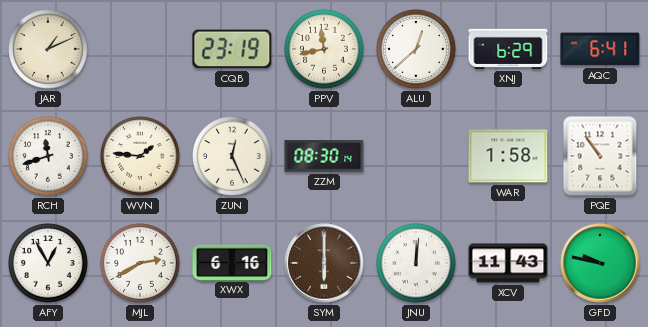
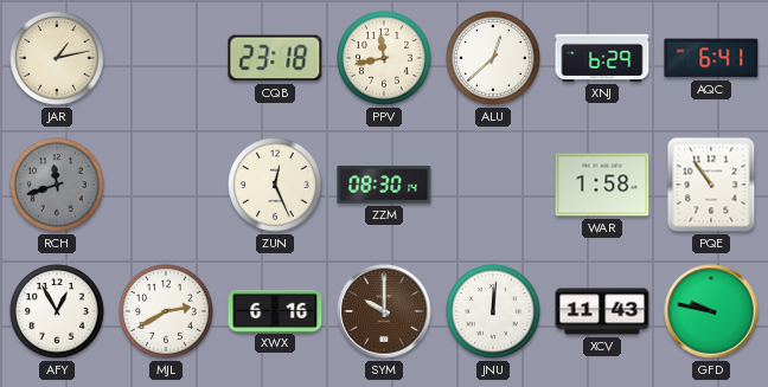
JAR: 1:11 -> 1:13 (57, 58)
CQB: 23:19 -> 23:18 (275, 58)
RCH dial: white -> grey (57, 185)
WVN: 1:46 -> none (140, 156)
SYM: 6:00 -> 10:00 (384, 311)
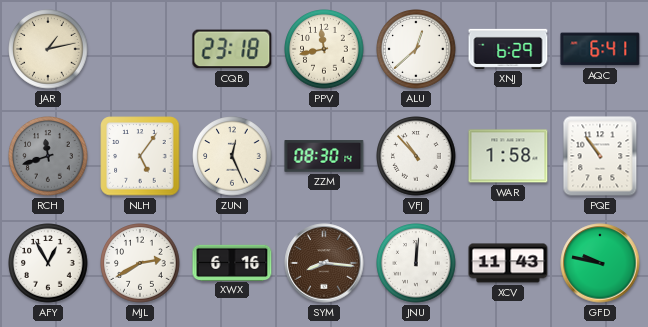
NLH: none -> 5:06 (140, 156)
VFJ: none -> 10:53 (416, 156)
SYM: 10:00 -> 8:16 (324, 263)
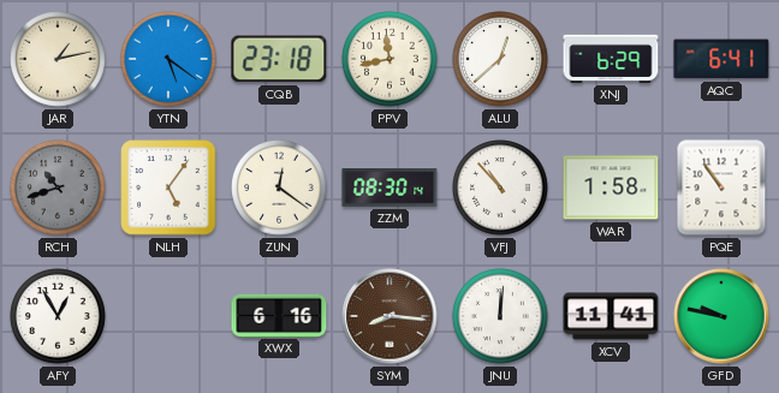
YTN: none -> 5:21 (168, 59)
RCH: 11:42 -> 10:42 (58, 187)
ZUN: 12:26 -> 12:21 (279, 187)
MJL: 2:40 -> none (140, 263)
XCV: 11:43 -> 11:41 (611, 316)
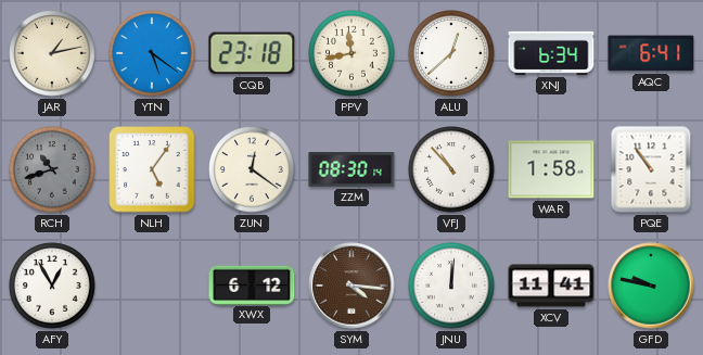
XNJ: 6:29 -> 6:34 (551, 53)
XWX: 6:16 -> 6:12 (252, 284)
SYM: 8:16 -> 4:16 (351, 286)
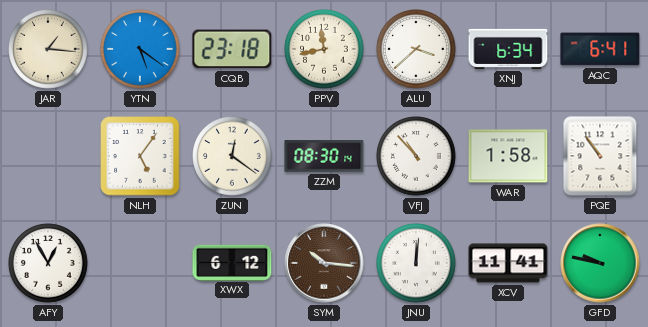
JAR: 1:13 -> 1:16 (48, 49)
ALU: 12:38 -> 3:38 (416, 49)
RCH: 10:42 -> none (52, 169)
SYM: 4:16 -> 10:16 (324, 263)
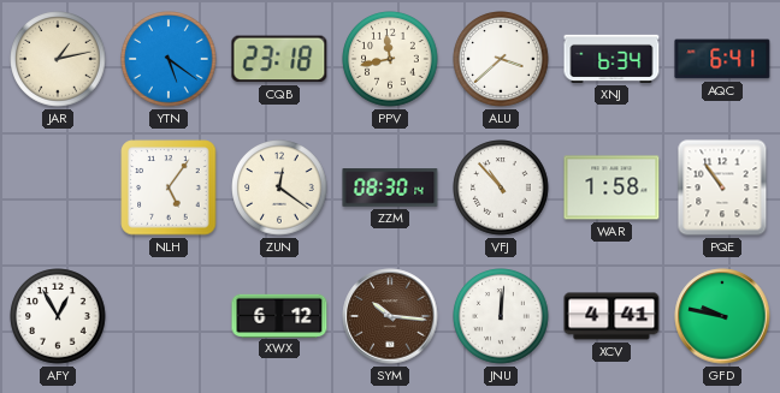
JAR: 1:16 -> 1:13 (58, 59)
XCV: 11:41 -> 4:41 (611, 316)
